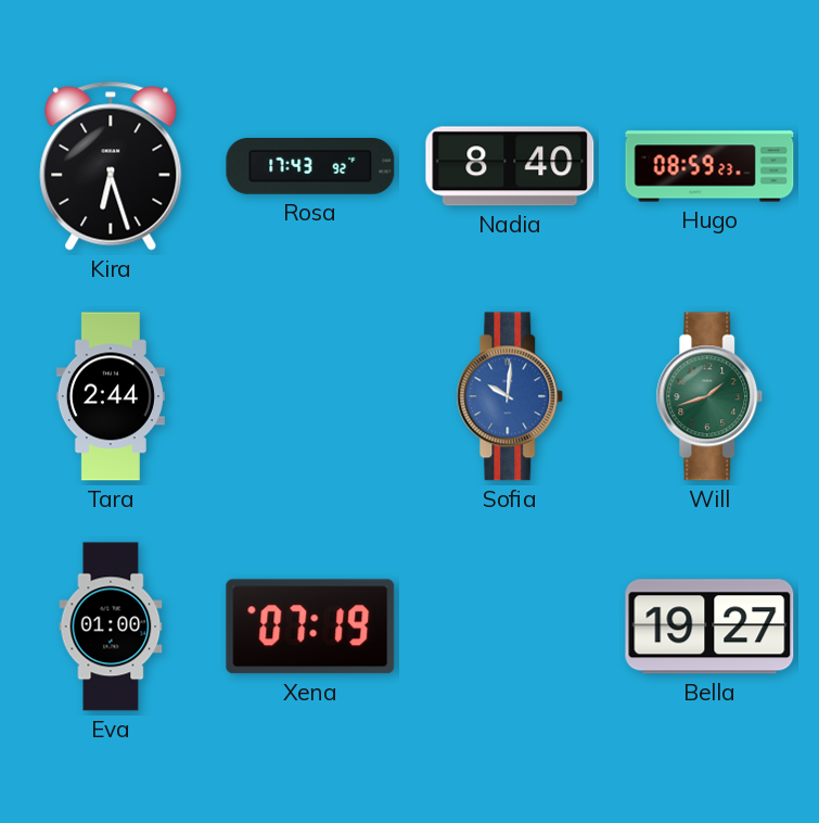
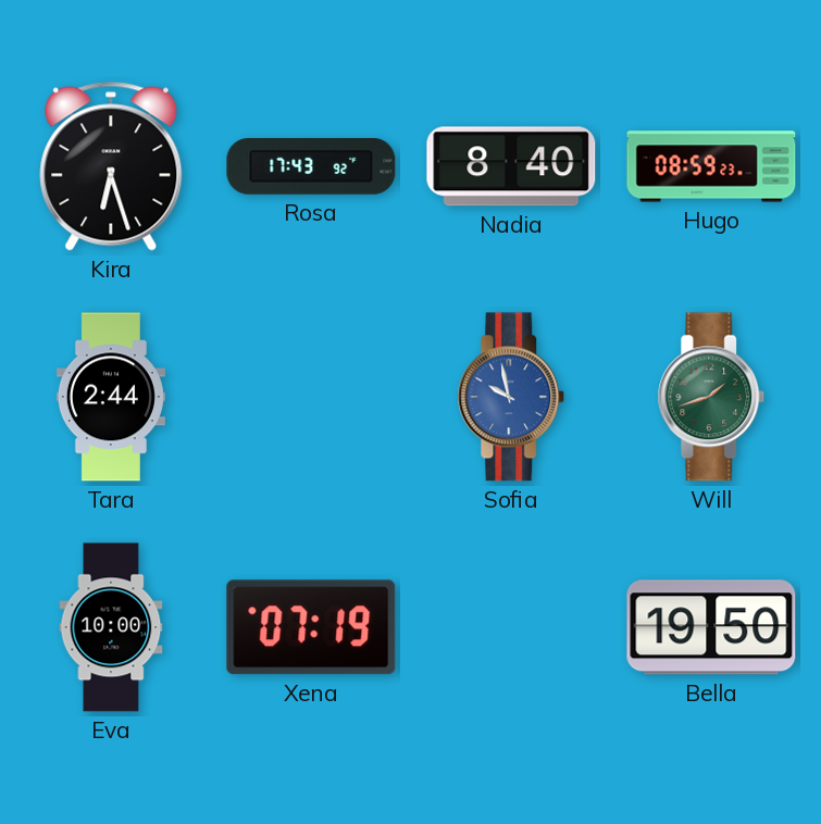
Sofia: 10:01 -> 9:58 (511, 397)
Eva: 01:00 -> 10:00 (111, 627)
Bella: 19:27 -> 19:50 (711, 627)
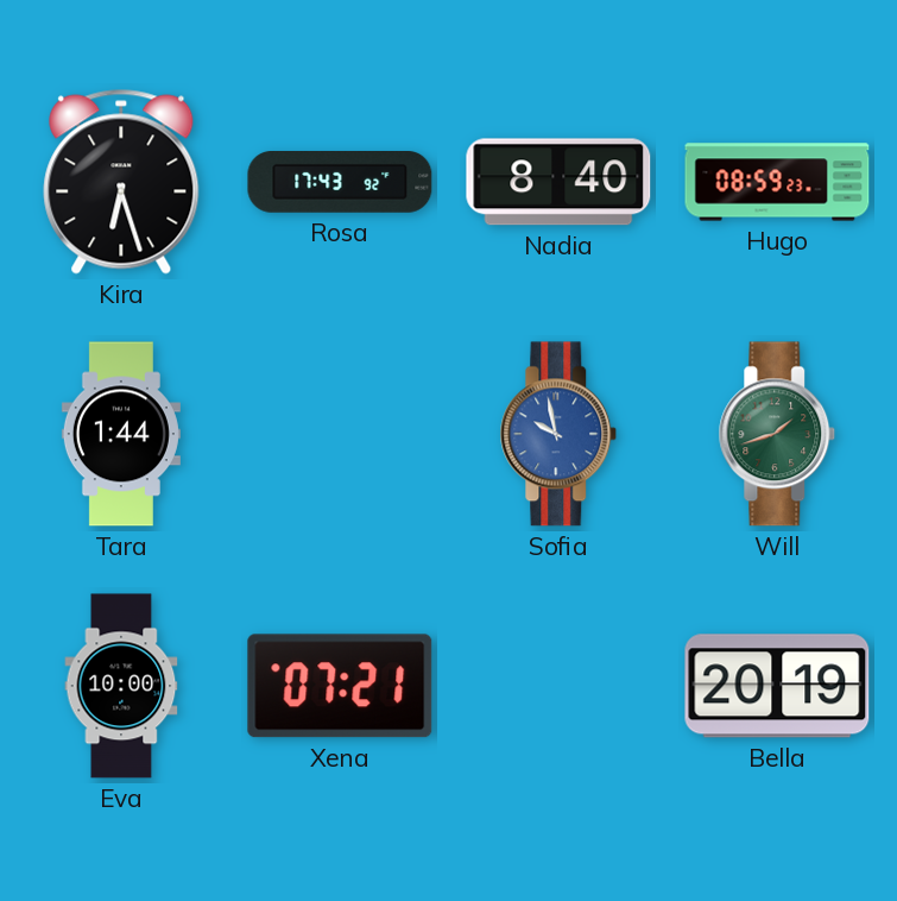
Tara: 2:44 -> 1:44 (121, 434)
Xena: 07:19 -> 07:21 (340, 686)
Bella: 19:50 -> 20:19 (777, 686)
